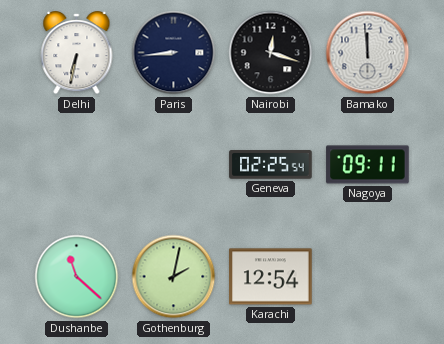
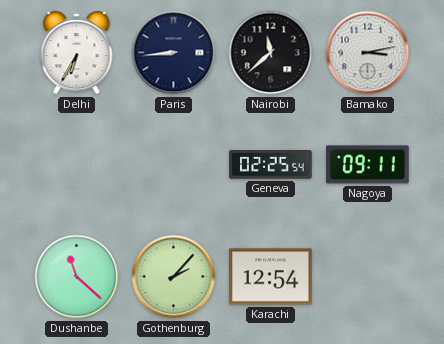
Delhi: 6:32 -> 6:35 (77, 54)
Nairobi: 12:18 -> 11:38 (271, 53)
Bamako: 11:59 -> 3:13 (368, 53)
Gothenburg: 2:02 -> 2:07 (174, 277)
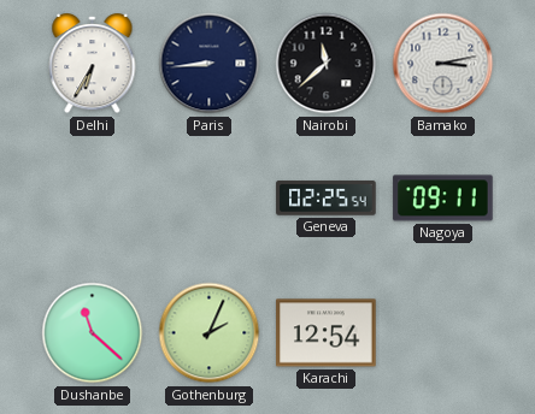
Gothenburg: 2:07 -> 2:04 (210, 333)
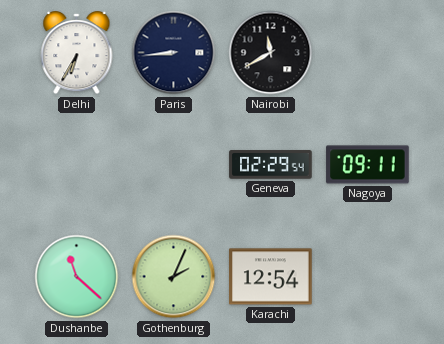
Nairobi: 11:38 -> 11:40 (271, 53)
Bamako: 3:13 -> none (443, 64)
Geneva: 02:25 -> 02:29 (271, 165)
